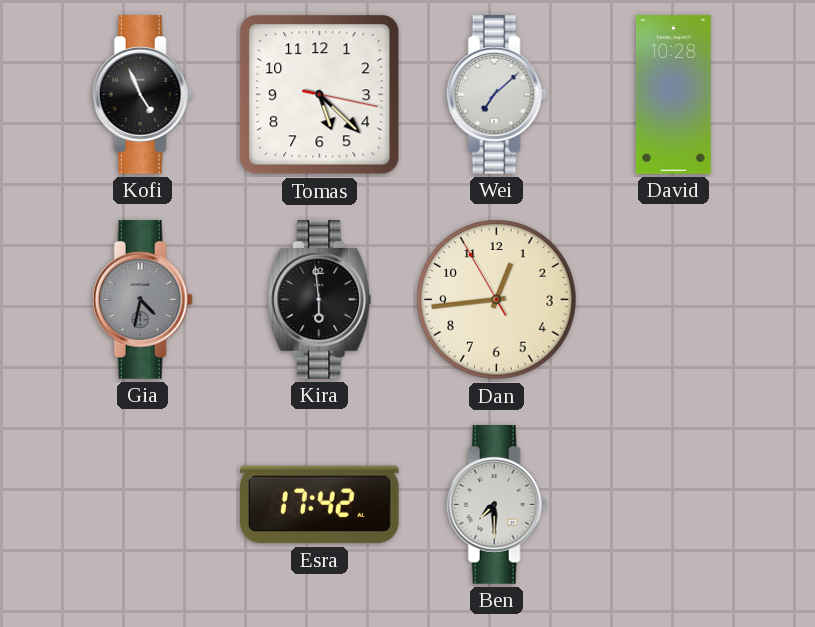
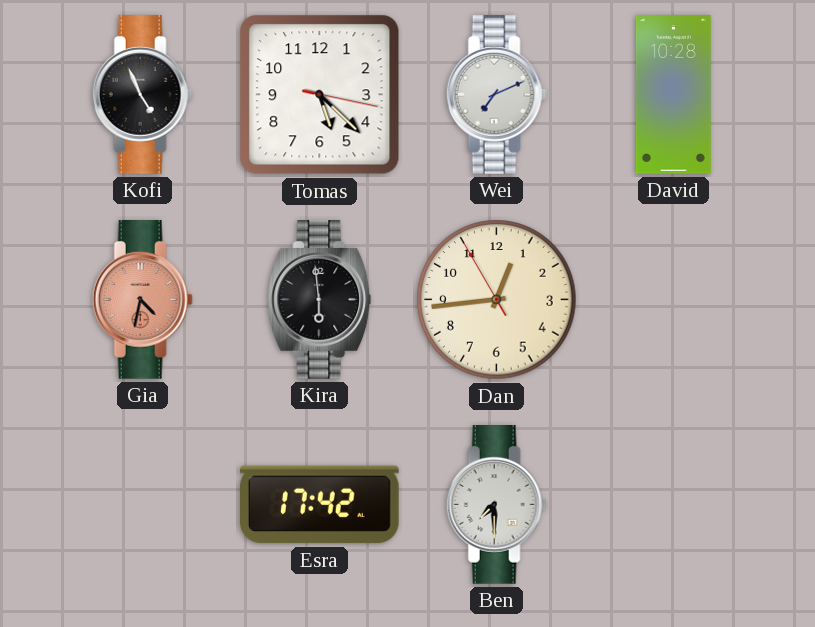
Wei: 7:08 -> 7:11 (496, 95)
Gia dial: grey -> salmon (142, 300)
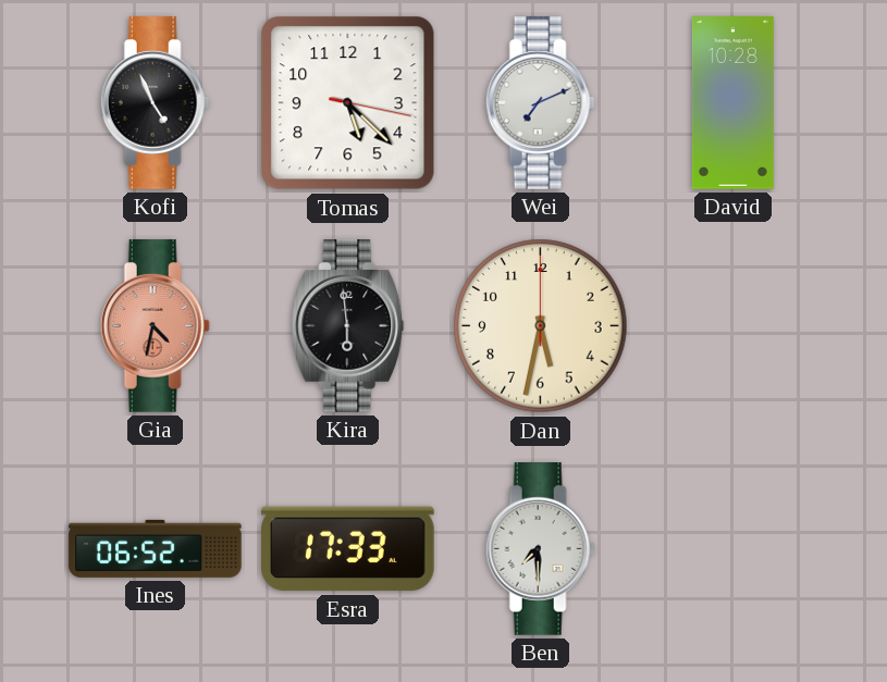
Dan: 12:43 -> 5:32 (541, 326)
Ines: none -> 06:52 (156, 548)
Esra: 17:42 -> 17:33 (348, 549)
